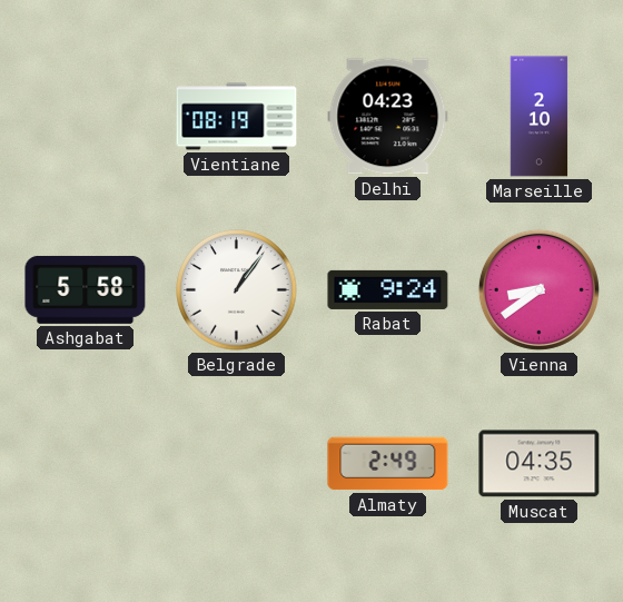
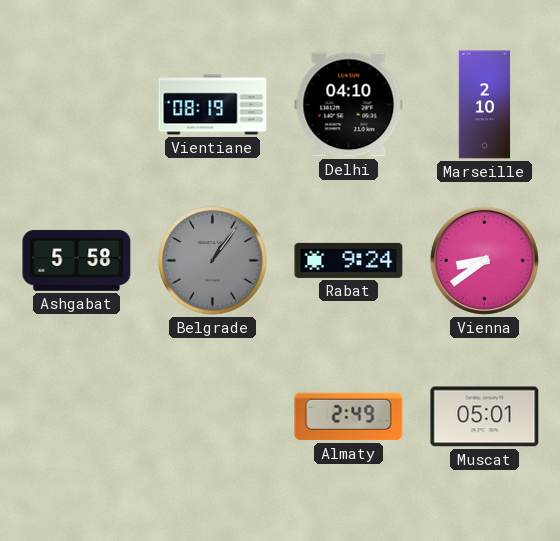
Delhi: 04:23 -> 04:10 (349, 105)
Belgrade dial: white -> grey (213, 261)
Muscat: 04:35 -> 05:01 (485, 417)
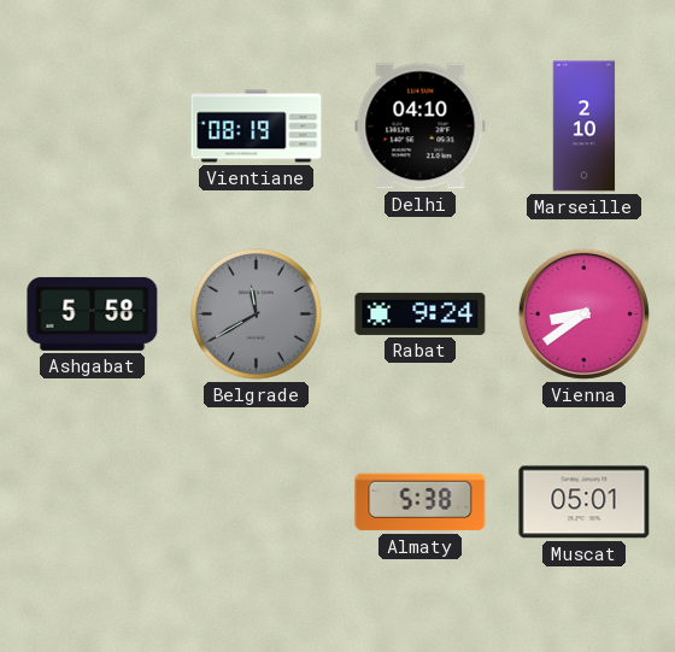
Belgrade: 1:06 -> 11:40 (257, 315)
Almaty: 2:49 -> 5:38 (421, 503)
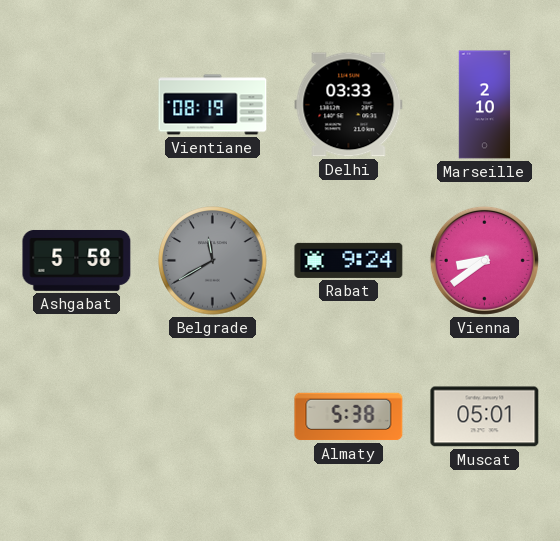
Delhi: 04:10 -> 03:33 (349, 105)
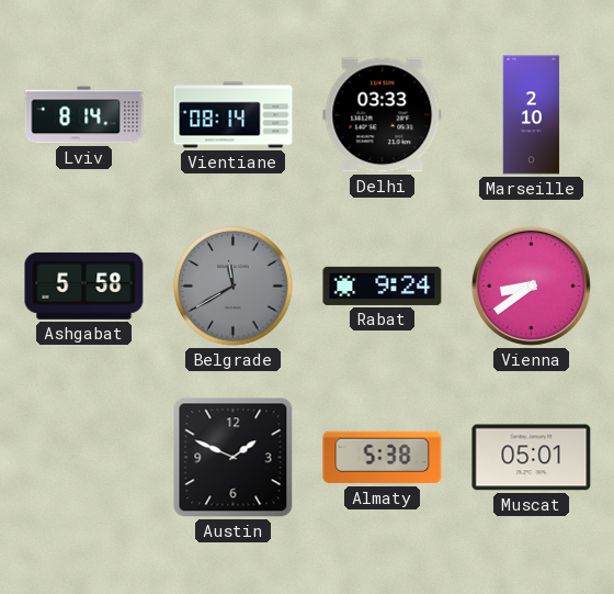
Lviv: none -> 8:14 (84, 115)
Vientiane: 08:19 -> 08:14 (234, 115)
Austin: none -> 1:49 (234, 458)
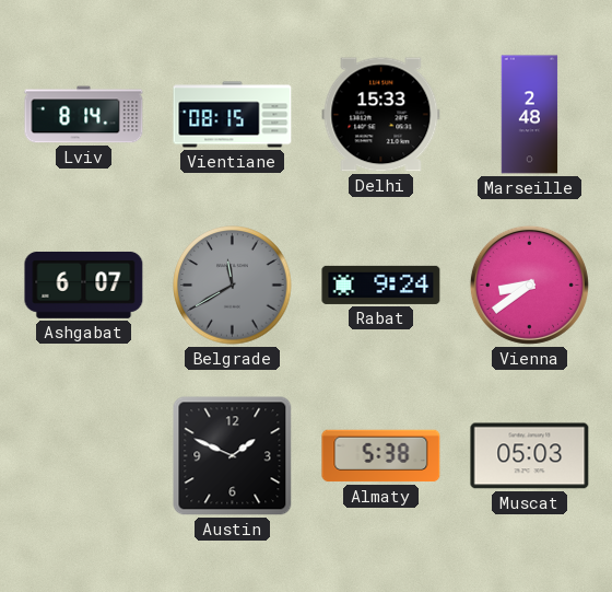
Vientiane: 08:14 -> 08:15 (233, 115)
Delhi: 03:33 -> 15:33 (381, 115)
Marseille: 2:10 -> 2:48 (530, 115)
Ashgabat: 5:58 -> 6:07 (84, 285)
Muscat: 05:01 -> 05:03 (530, 456)
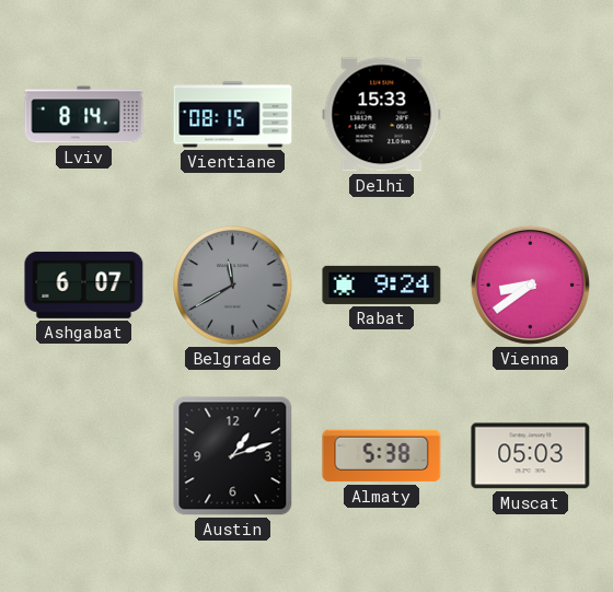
Marseille: 2:48 -> none (530, 115)
Austin: 1:49 -> 1:12 (233, 456)
